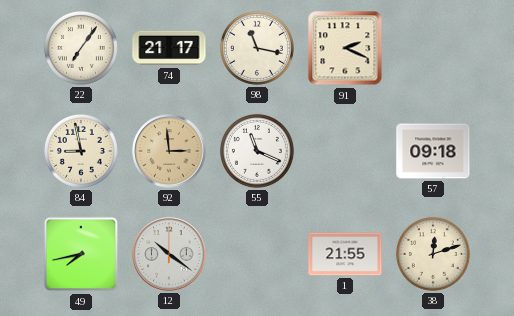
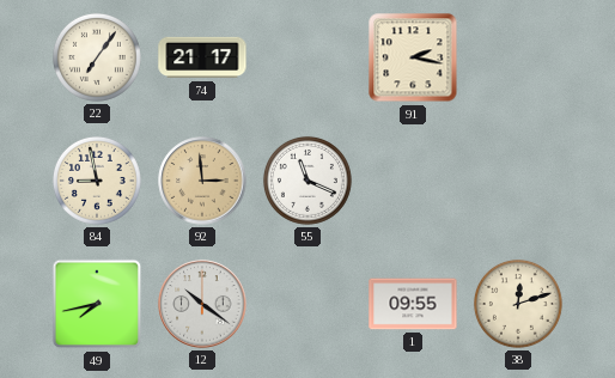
98: 11:17 -> none (257, 48)
91: 2:19 -> 2:17 (413, 57)
57: 09:18 -> none (433, 151)
1: 21:55 -> 09:55 (413, 304)
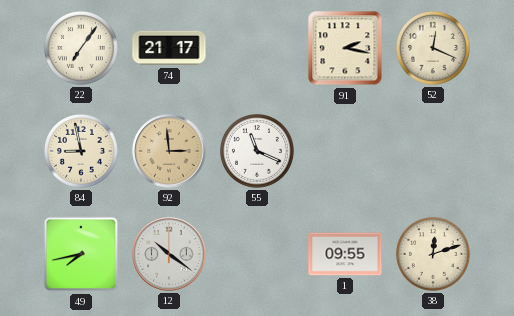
52: none -> 12:19 (433, 48)
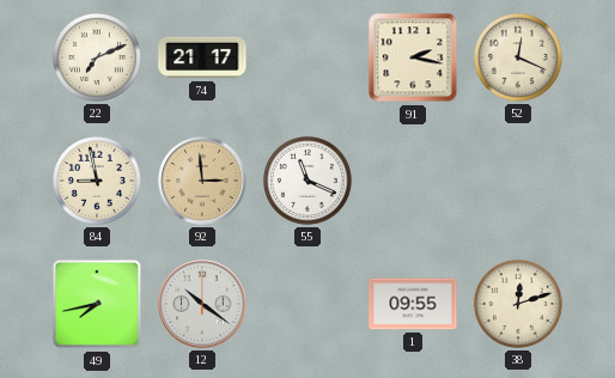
22: 7:06 -> 7:11 (97, 57)
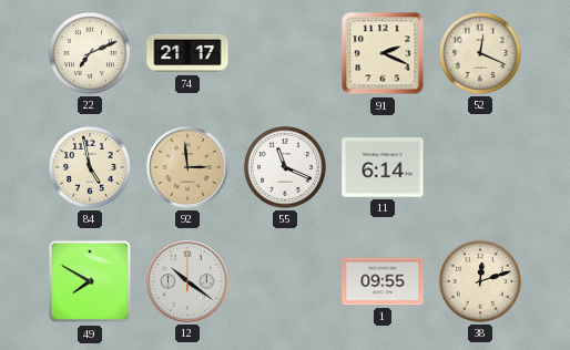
91: 2:17 -> 2:19 (383, 53)
84: 8:58 -> 4:58 (90, 167)
11: none -> 6:14 (383, 167)
49: 7:43 -> 7:50 (90, 281)
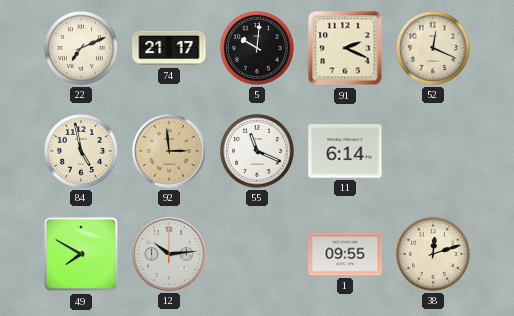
5: none -> 10:01 (257, 48)
12: 10:21 -> 10:14 (169, 254)
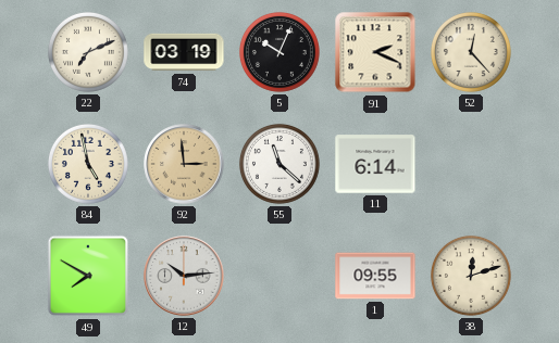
74: 21:17 -> 03:19 (184, 52)
5: 10:01 -> 10:04 (279, 52)
52: 12:19 -> 12:23 (471, 52)
55: 11:19 -> 11:22 (279, 164)
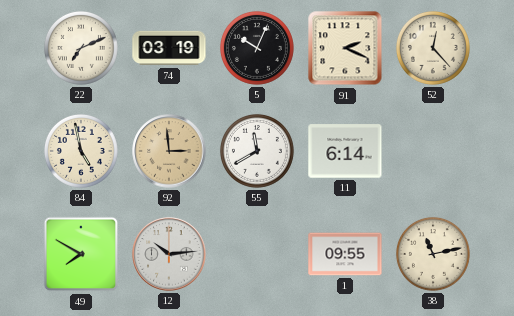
55: 11:22 -> 11:40 (257, 151)
38: 12:12 -> 11:13 (433, 254)
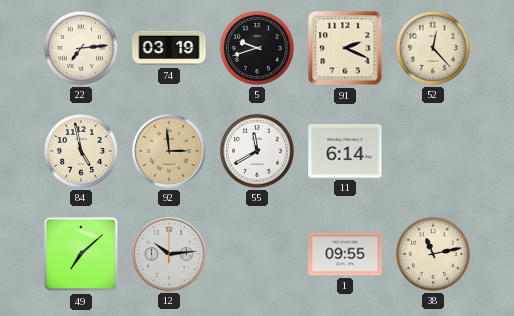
22: 7:11 -> 7:14 (81, 48)
5: 10:04 -> 9:42 (257, 48)
49: 7:50 -> 7:08 (81, 254)
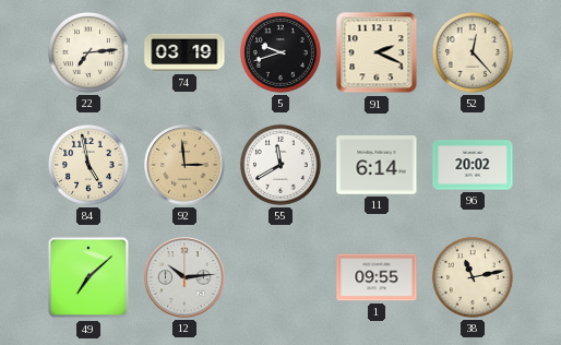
96: none -> 20:02 (473, 165)
